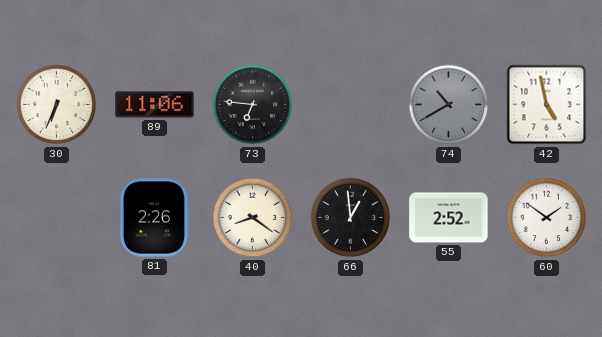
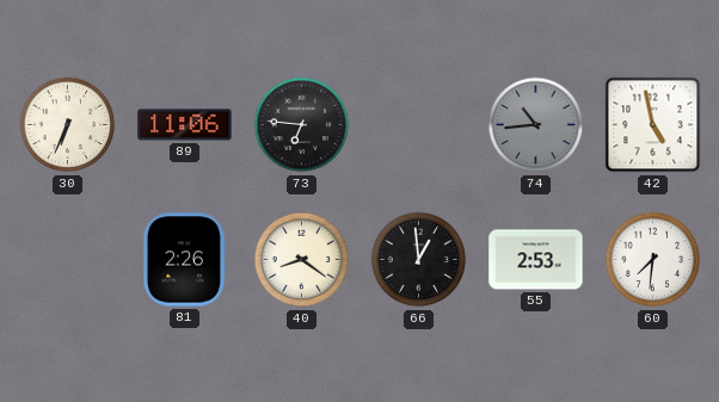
74: 10:40 -> 10:44 (536, 125)
55: 2:52 -> 2:53 (536, 260)
60: 1:51 -> 7:31 (653, 260)
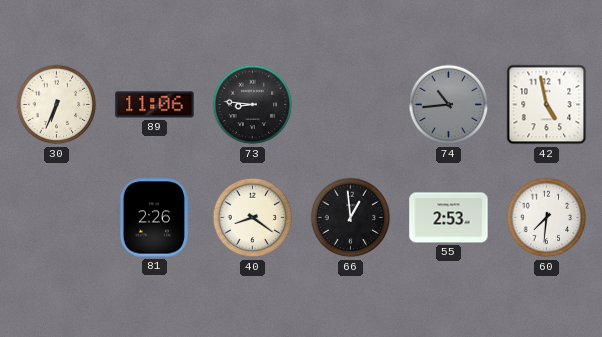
73: 6:46 -> 8:46 (253, 105)
